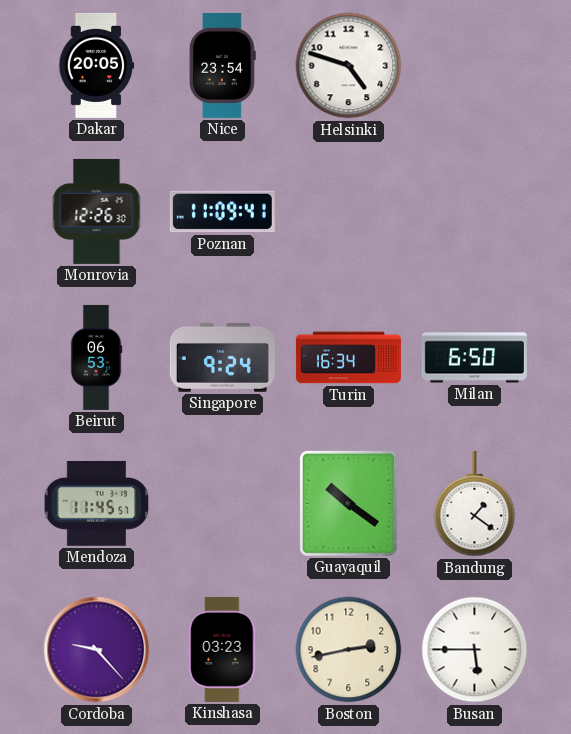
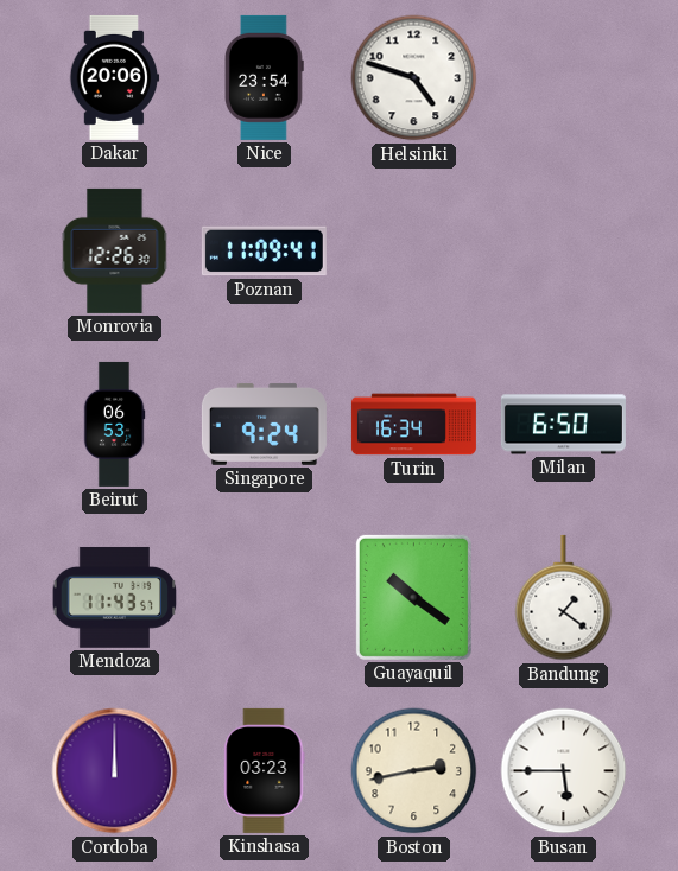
Dakar: 20:05 -> 20:06 (115, 77)
Mendoza: 11:45 -> 11:43 (115, 597)
Cordoba: 9:23 -> 12:00 (115, 771)
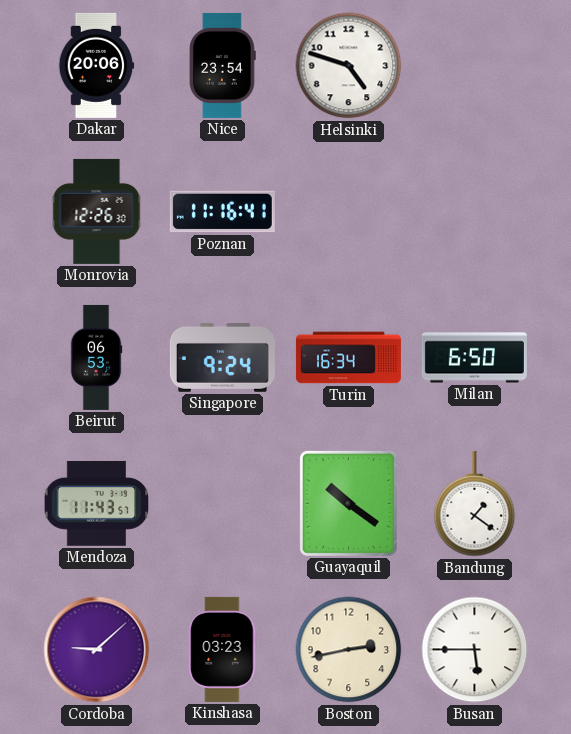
Poznan: 11:09 -> 11:16 (222, 212)
Cordoba: 12:00 -> 9:08 (97, 650)
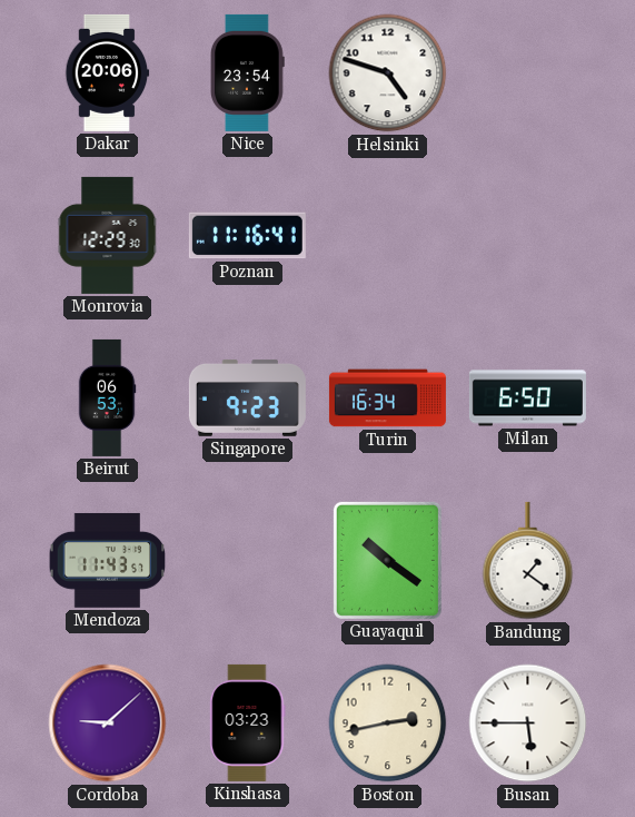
Monrovia: 12:26 -> 12:29 (108, 235)
Singapore: 9:24 -> 9:23 (247, 397)
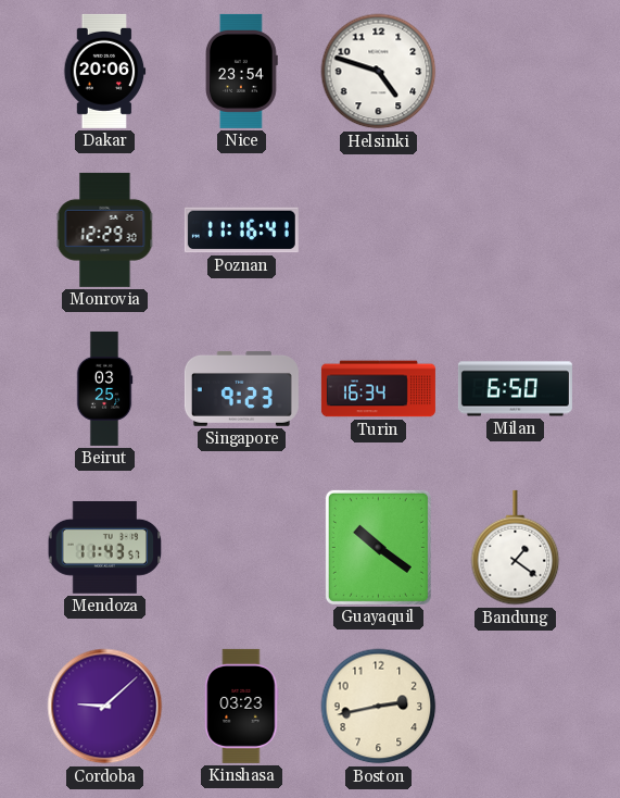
Beirut: 06:53 -> 03:25 (104, 388)
Busan: 5:45 -> none (528, 724)
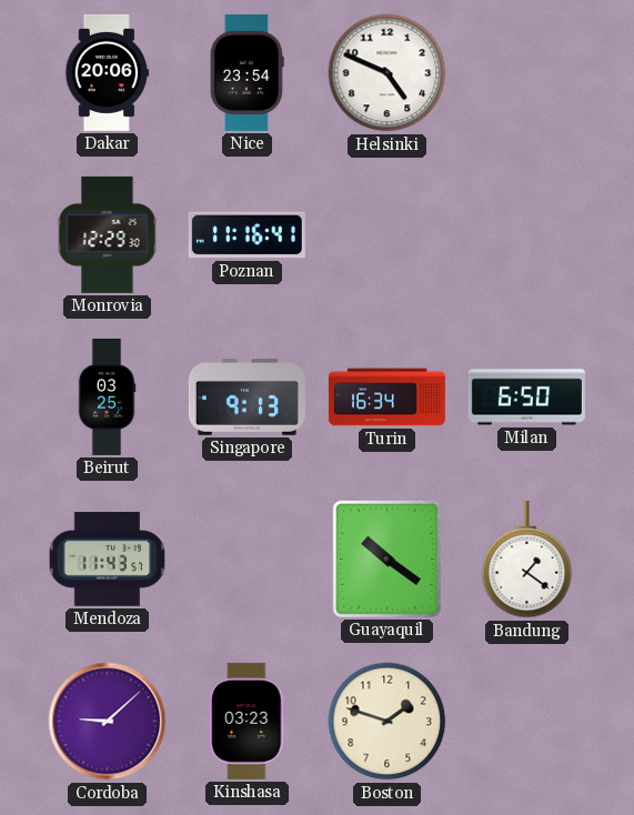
Helsinki: 4:48 -> 4:49 (388, 73)
Singapore: 9:23 -> 9:13 (246, 396)
Boston: 2:43 -> 1:48 (388, 722)
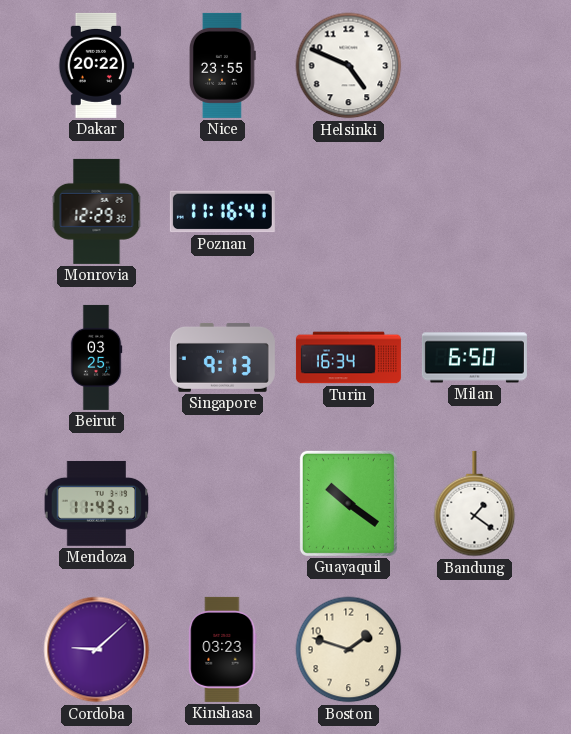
Dakar: 20:06 -> 20:22 (97, 65)
Nice: 23:54 -> 23:55 (223, 65)
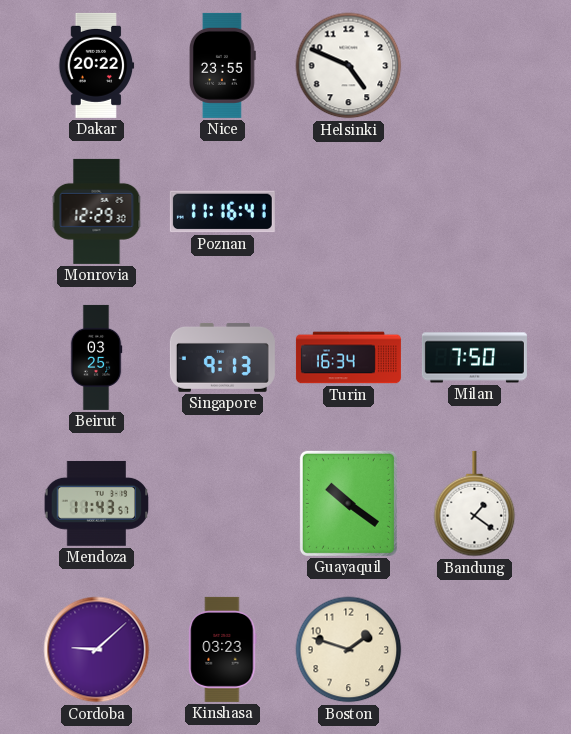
Milan: 6:50 -> 7:50 (474, 358)
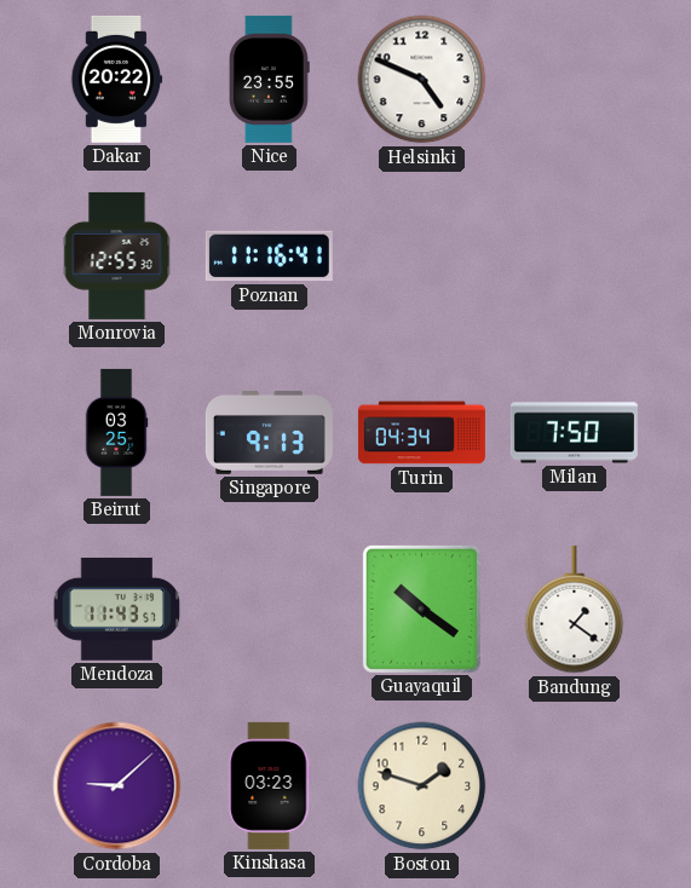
Monrovia: 12:29 -> 12:55 (117, 255)
Turin: 16:34 -> 04:34 (421, 433)
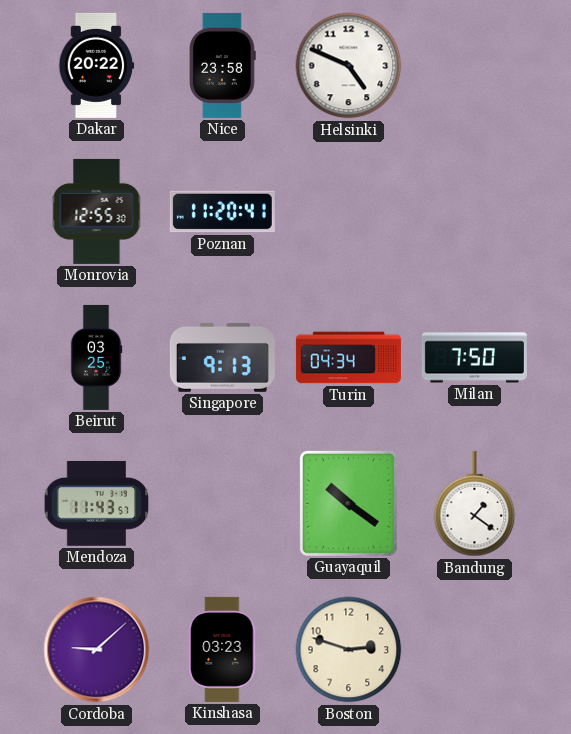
Nice: 23:55 -> 23:58 (223, 65)
Poznan: 11:16 -> 11:20 (222, 212)
Boston: 1:48 -> 2:48 (349, 650)
